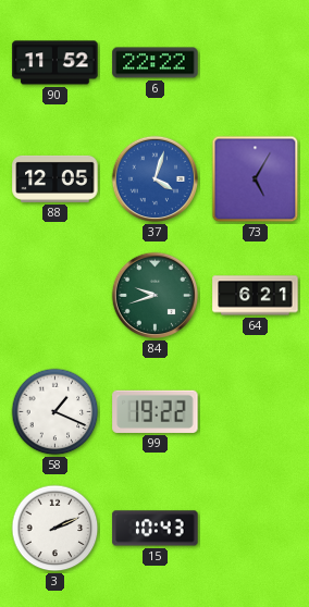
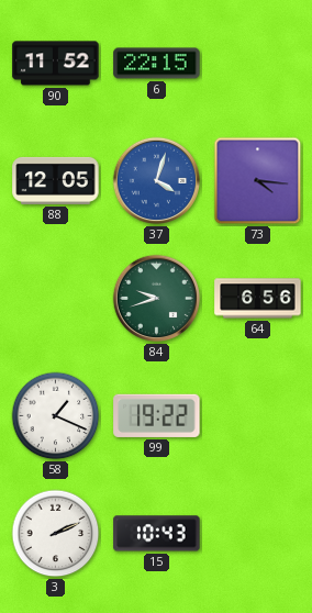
6: 22:22 -> 22:15 (157, 64)
73: 5:05 -> 4:16 (258, 181)
64: 6:21 -> 6:56 (258, 299)
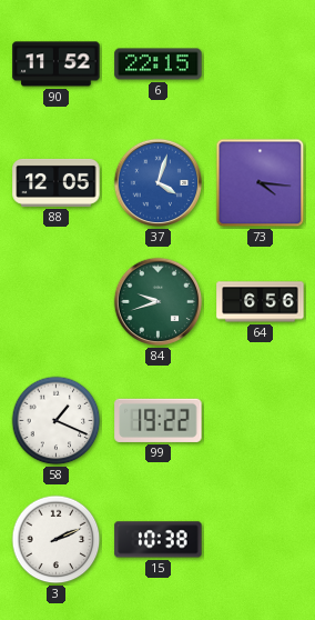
15: 10:43 -> 10:38 (159, 540)
